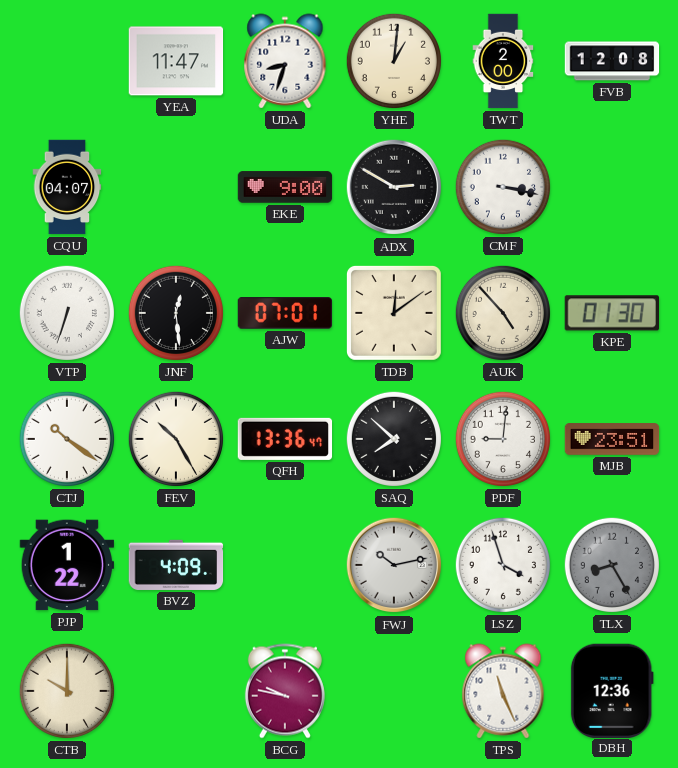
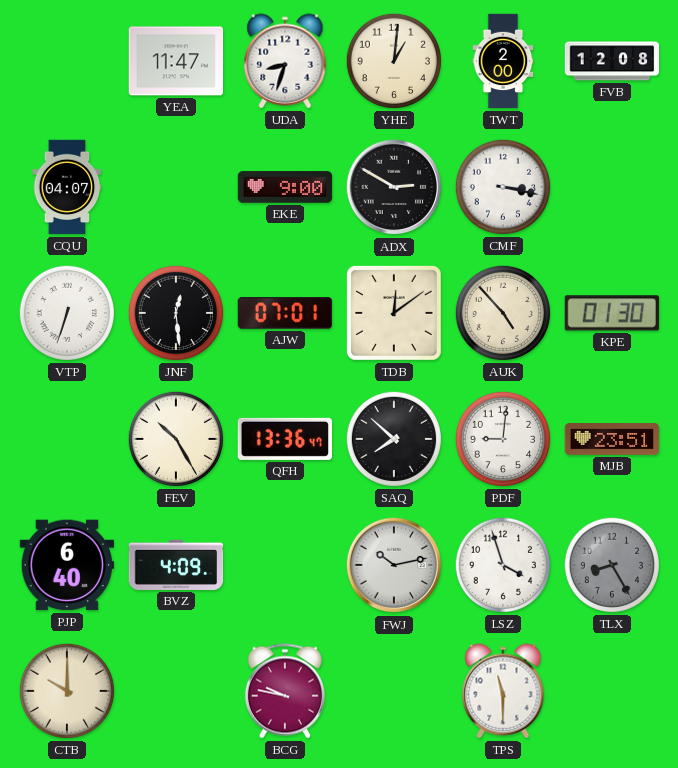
CTJ: 10:21 -> none (67, 439)
PJP: 1:22 -> 6:40 (67, 565)
TPS: 11:26 -> 11:30 (503, 691)
DBH: 12:36 -> none (612, 690)
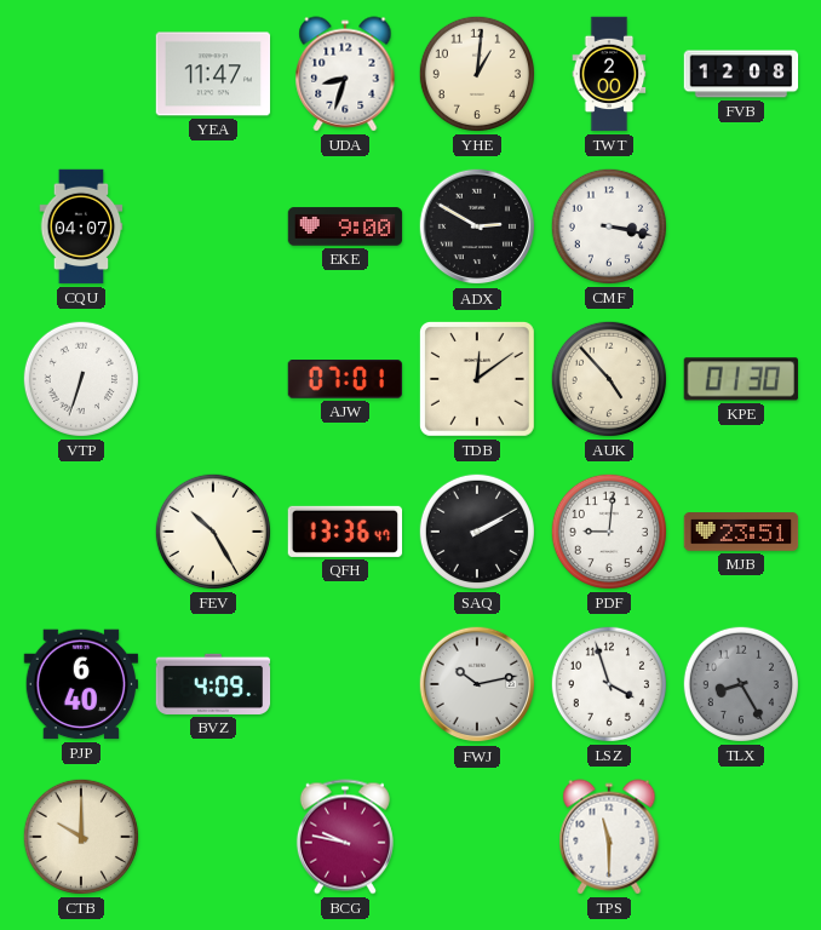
JNF: 12:29 -> none (176, 313)
SAQ: 7:52 -> 2:10 (477, 532)
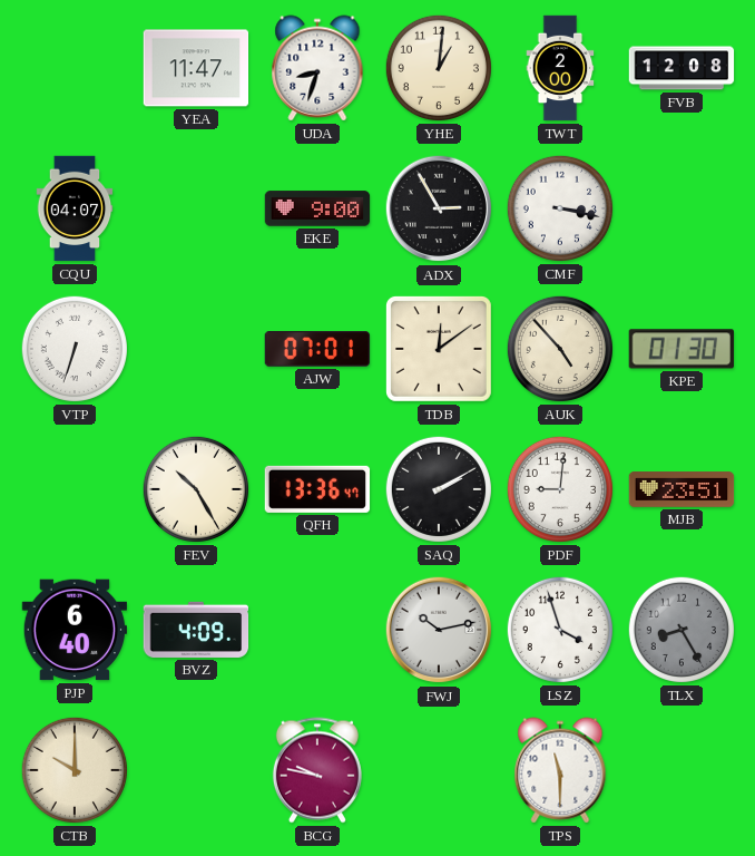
ADX: 2:50 -> 2:55 (439, 208)
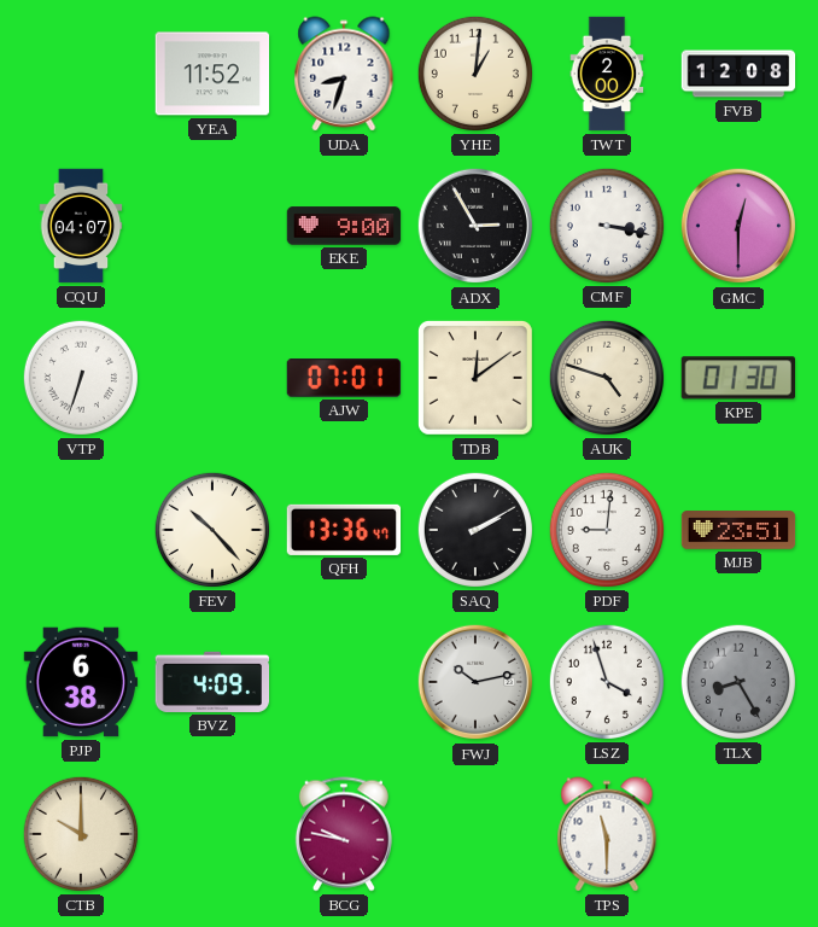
YEA: 11:47 -> 11:52 (212, 74)
GMC: none -> 12:30 (738, 226)
AUK: 4:53 -> 4:48 (607, 378)
FEV: 10:25 -> 10:23 (212, 530)
PJP: 6:40 -> 6:38 (81, 682)
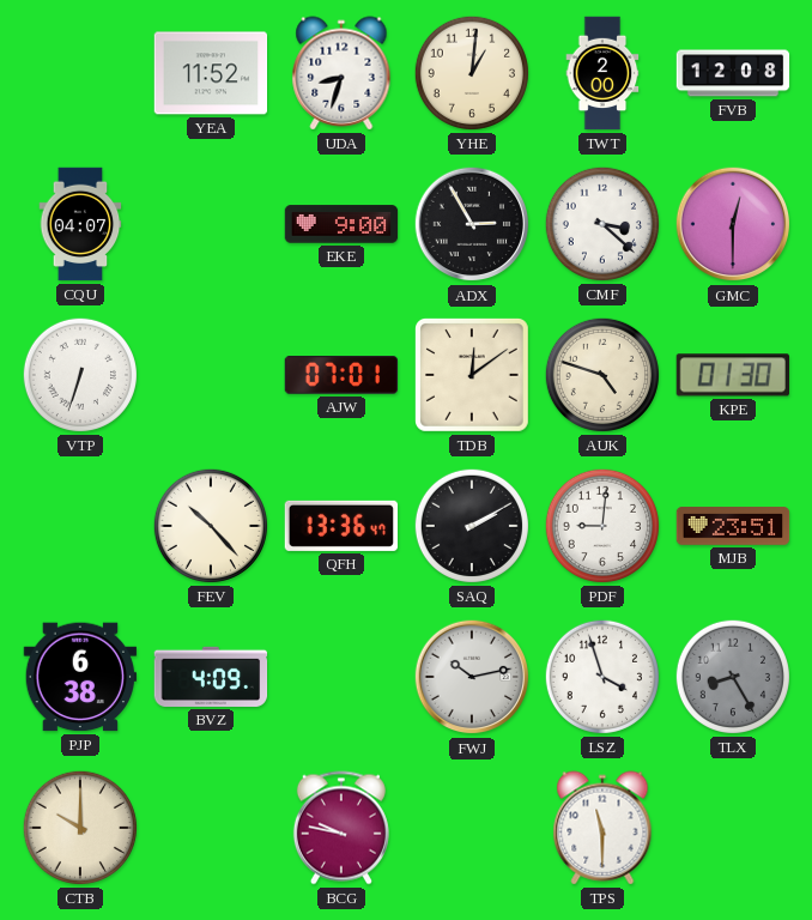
CMF: 3:17 -> 3:22 (602, 224)
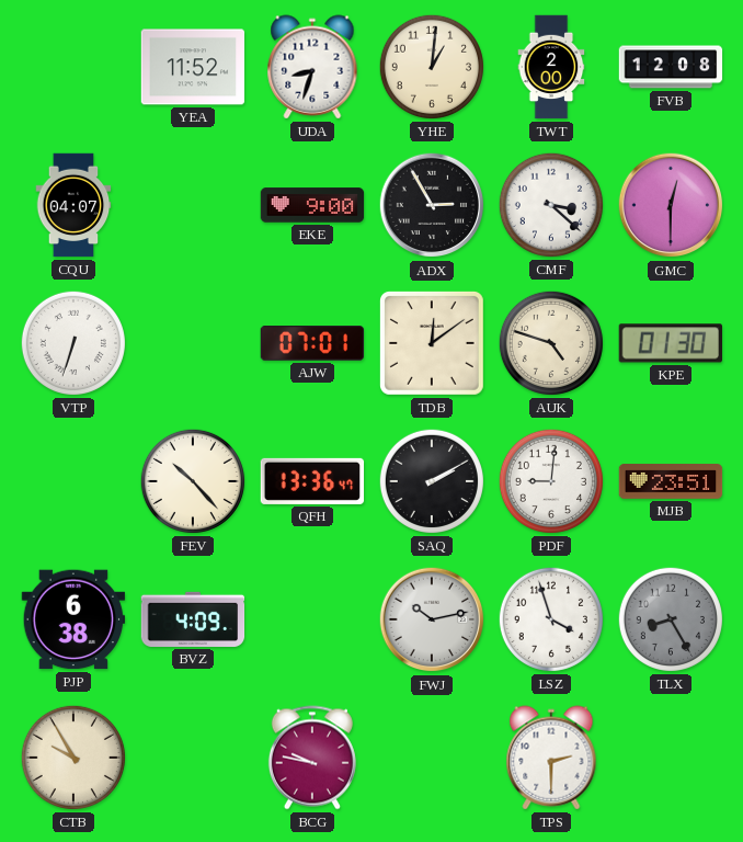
CTB: 10:00 -> 9:55 (73, 758)
TPS: 11:30 -> 2:30 (551, 758)
